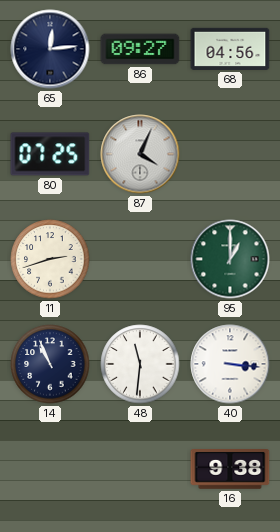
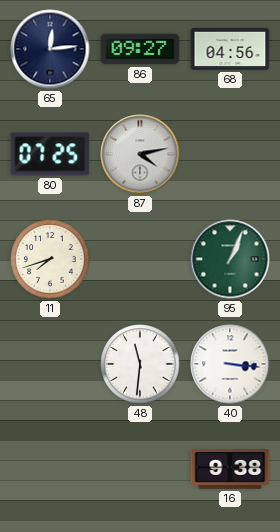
87: 4:04 -> 4:13 (140, 154)
11: 2:42 -> 7:42 (50, 259)
95: 1:00 -> 1:04 (230, 259)
14: 10:56 -> none (50, 364)
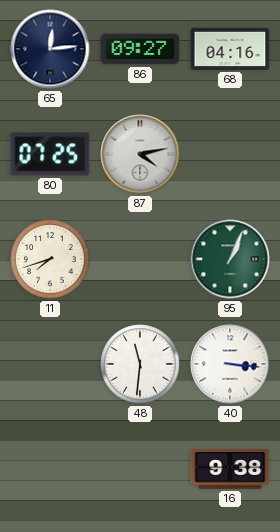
68: 04:56 -> 04:16 (230, 49)
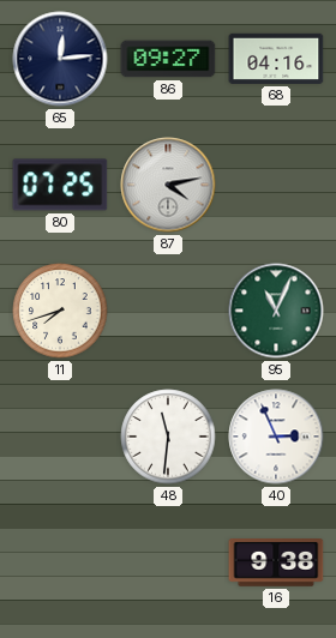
95: 1:04 -> 11:04 (276, 311)
40: 3:16 -> 2:56 (276, 437)
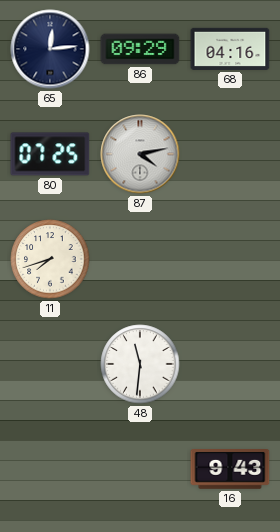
86: 09:27 -> 09:29 (140, 49)
95: 11:04 -> none (276, 311)
40: 2:56 -> none (276, 437)
16: 9:38 -> 9:43 (230, 470)
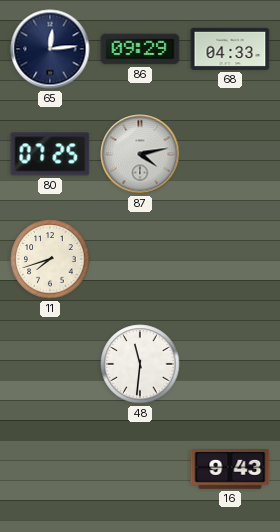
68: 04:16 -> 04:33 (230, 49)
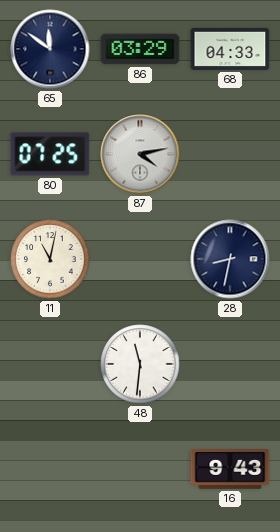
65: 12:14 -> 11:51 (50, 49)
86: 09:29 -> 03:29 (140, 49)
11: 7:42 -> 11:02 (50, 259)
28: none -> 8:32 (230, 259)
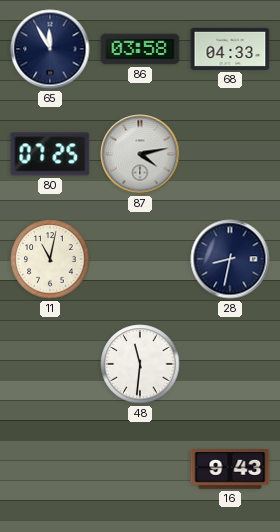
65: 11:51 -> 11:55 (50, 49)
86: 03:29 -> 03:58 (140, 49)
